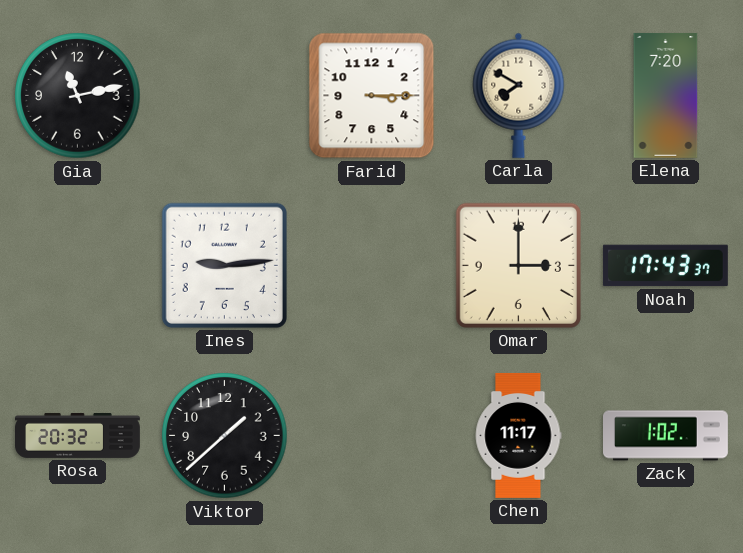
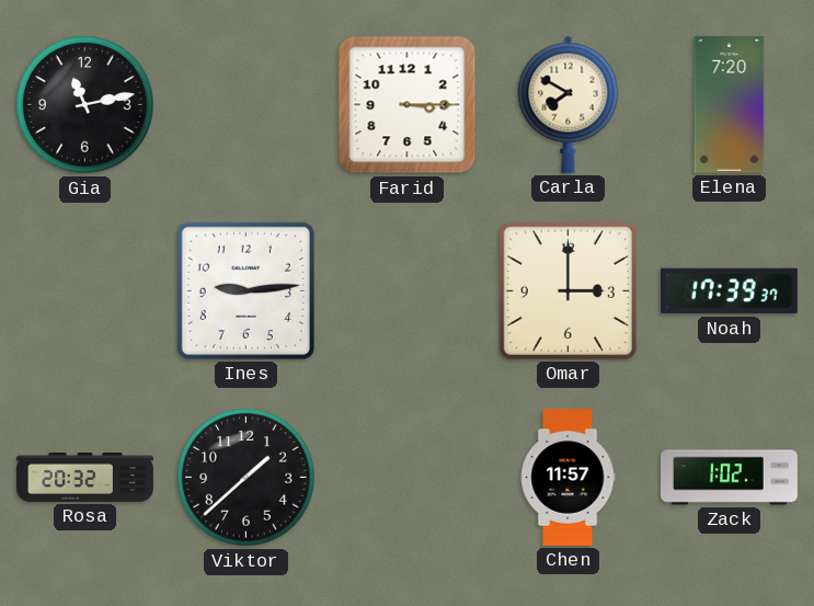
Noah: 17:43 -> 17:39 (729, 291)
Chen: 11:17 -> 11:57 (567, 478)
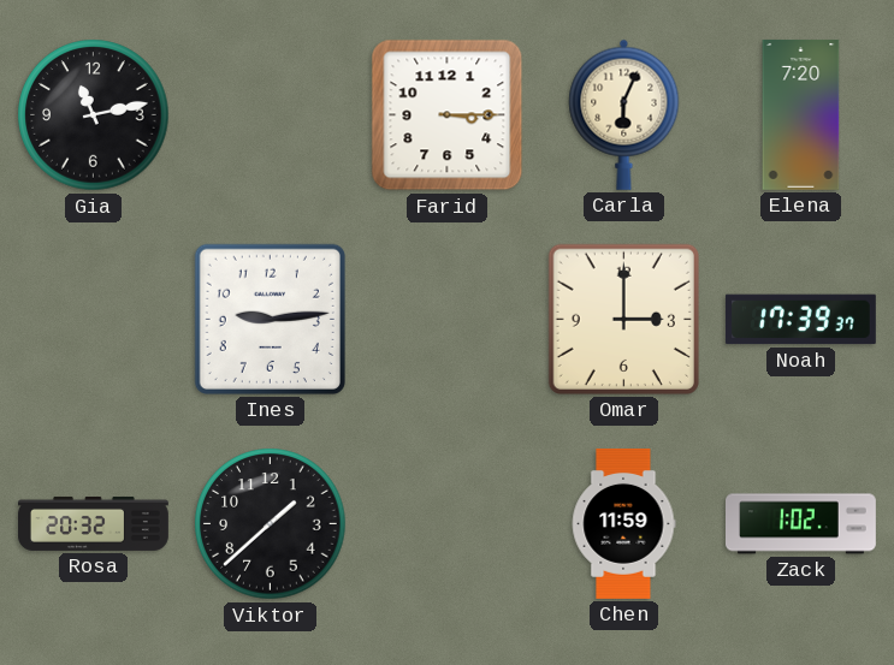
Carla: 7:50 -> 6:04 (624, 114)
Chen: 11:57 -> 11:59 (623, 524)
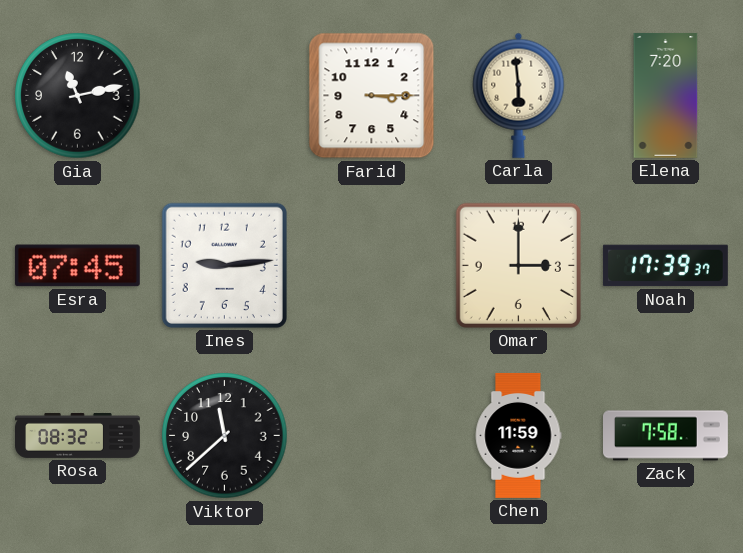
Carla: 6:04 -> 5:59 (519, 95)
Esra: none -> 07:45 (77, 266)
Rosa: 20:32 -> 08:32 (78, 435)
Viktor: 1:38 -> 11:38 (225, 436)
Zack: 1:02 -> 7:58 (666, 436)
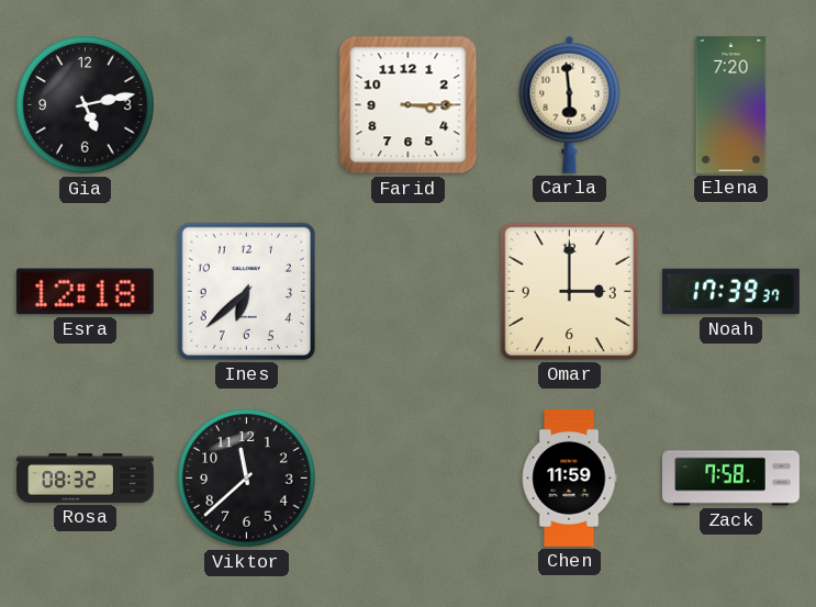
Gia: 11:13 -> 5:13 (86, 105)
Esra: 07:45 -> 12:18 (85, 292)
Ines: 9:14 -> 6:38 (246, 291)
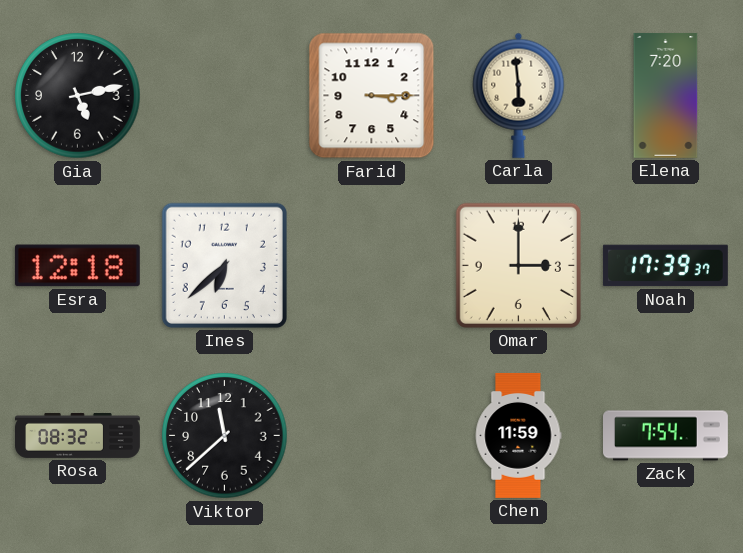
Zack: 7:58 -> 7:54 (666, 436)
